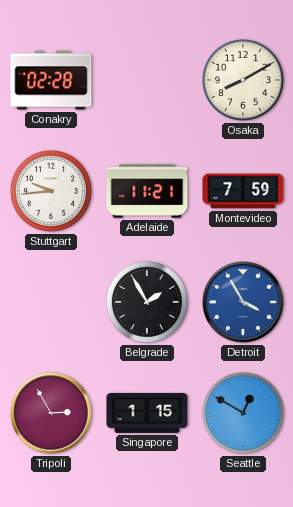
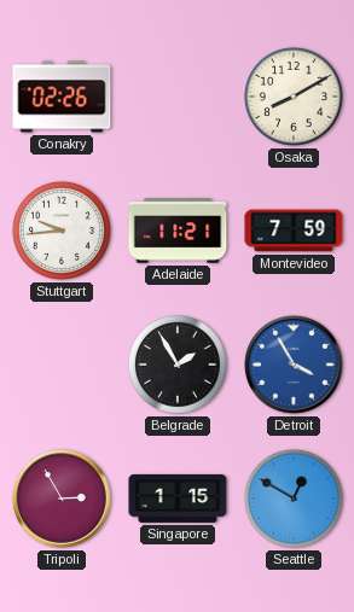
Conakry: 02:28 -> 02:26 (62, 97)
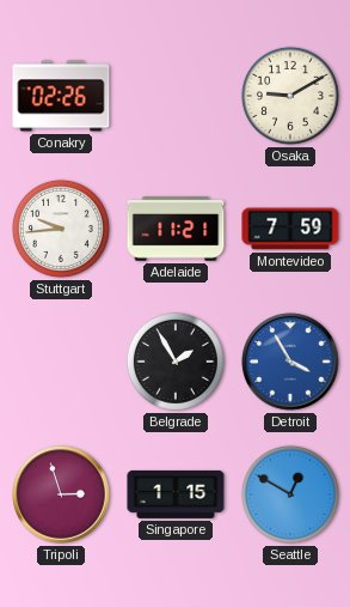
Osaka: 8:10 -> 9:10 (290, 96)
Tripoli: 2:55 -> 2:57 (61, 494)
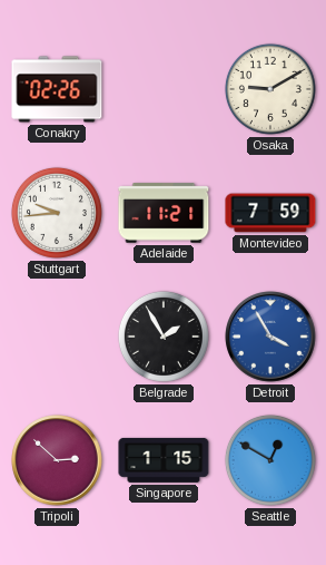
Tripoli: 2:57 -> 2:52 (57, 460)
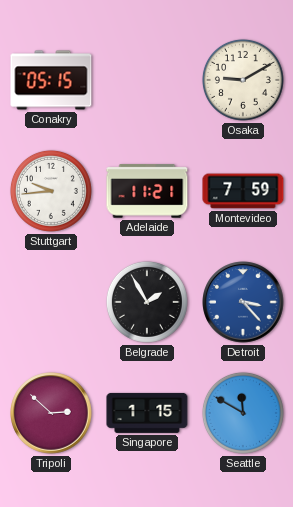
Conakry: 02:26 -> 05:15 (51, 80)
Detroit: 3:55 -> 3:23 (243, 302)
Seattle: 12:50 -> 11:50 (243, 413)
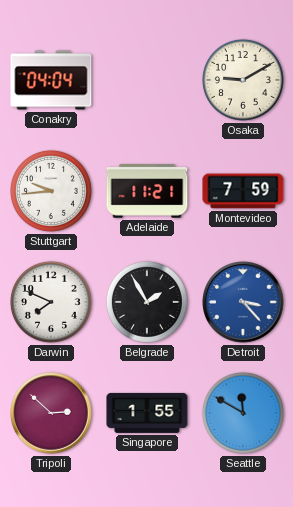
Conakry: 05:15 -> 04:04 (51, 80)
Darwin: none -> 7:49 (51, 302)
Singapore: 1:15 -> 1:55 (147, 413)
